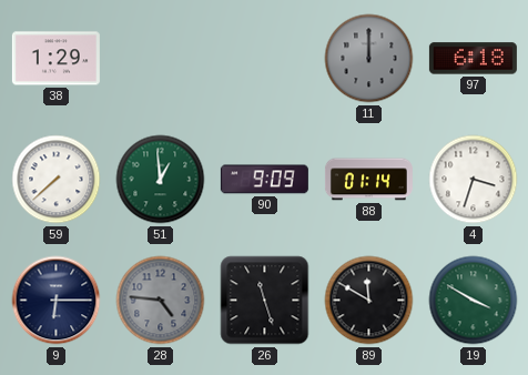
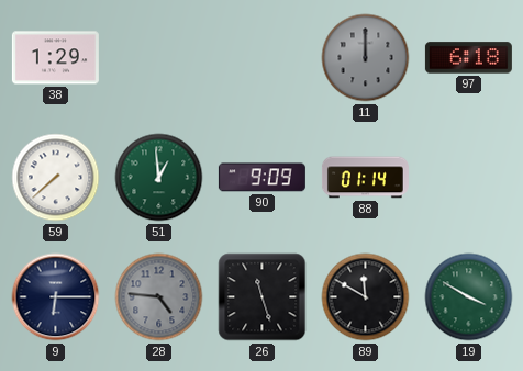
4: 3:33 -> none (474, 180)
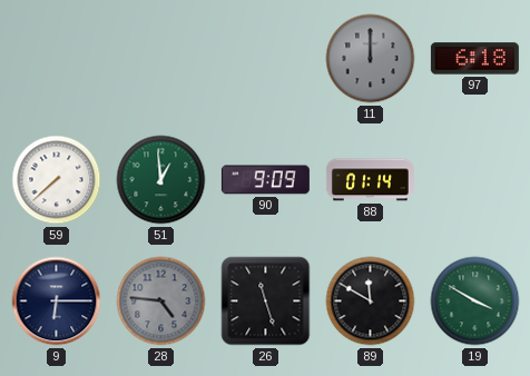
38: 1:29 -> none (55, 58)
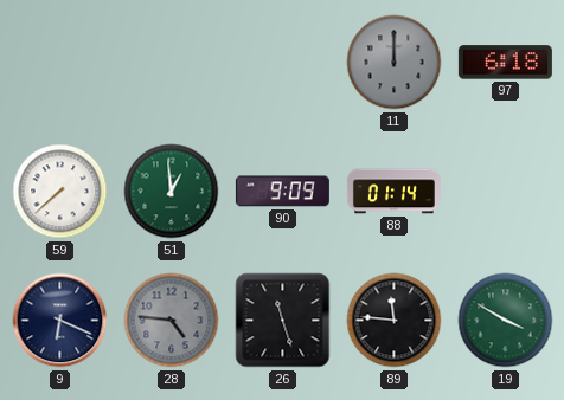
9: 6:15 -> 6:19 (60, 321)
89: 11:50 -> 11:46 (395, 321)
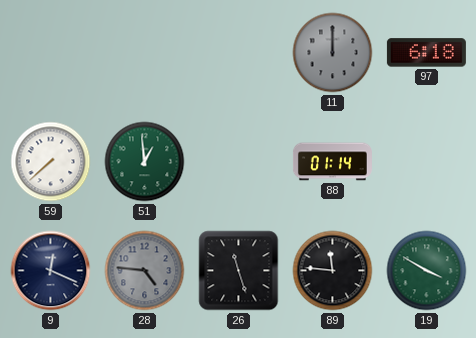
90: 9:09 -> none (282, 192)
9: 6:19 -> 12:19 (51, 271)
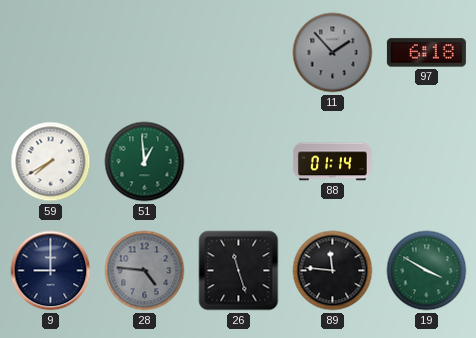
11: 12:00 -> 1:53 (333, 53)
59: 7:38 -> 7:40 (51, 162)
9: 12:19 -> 9:00 (51, 271)
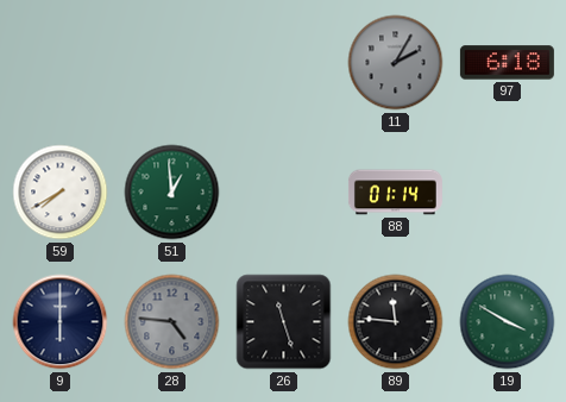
11: 1:53 -> 2:05 (396, 63)
9: 9:00 -> 6:00 (61, 322)
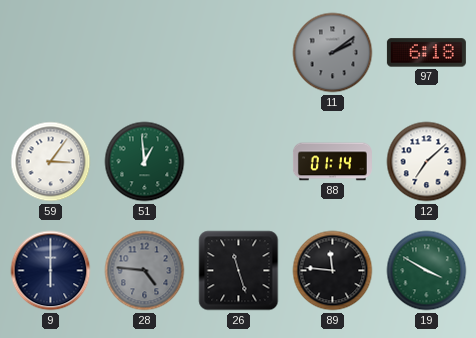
11: 2:05 -> 2:09 (333, 53)
59: 7:40 -> 3:06 (51, 162)
12: none -> 7:08 (427, 162)
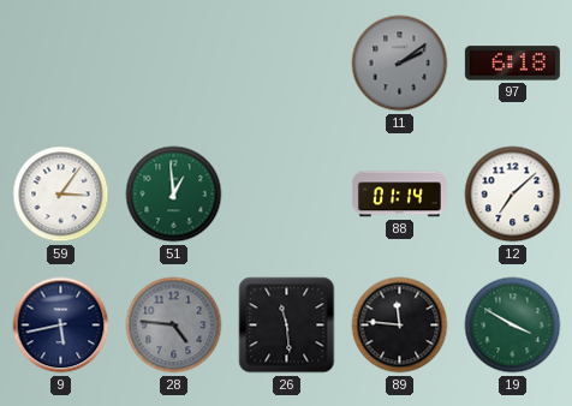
9: 6:00 -> 5:43 (61, 326)
26: 11:27 -> 11:29 (287, 326)
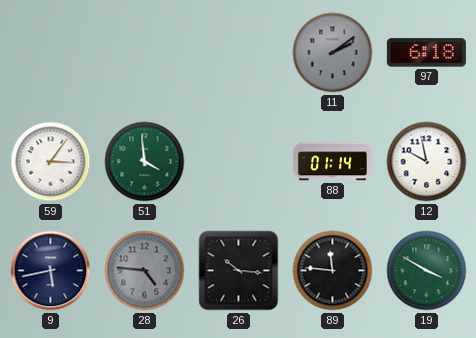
51: 12:59 -> 3:59 (145, 162)
12: 7:08 -> 9:58 (427, 162)
26: 11:29 -> 10:16 (239, 271)
